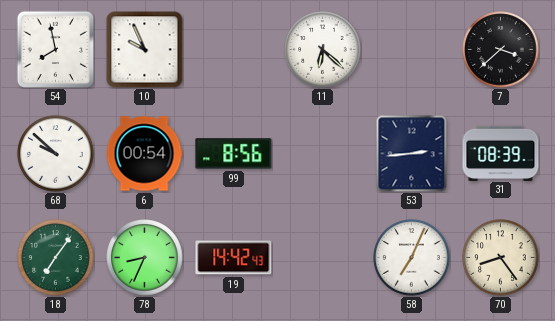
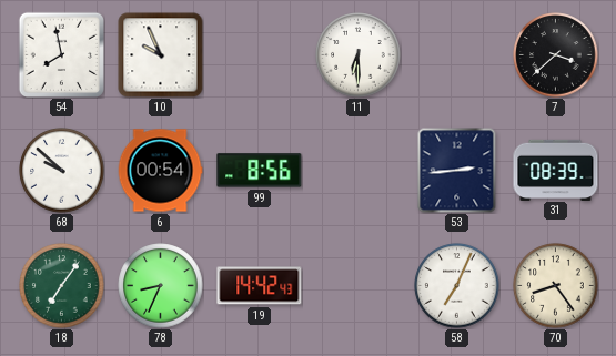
11: 6:22 -> 6:30 (359, 55)
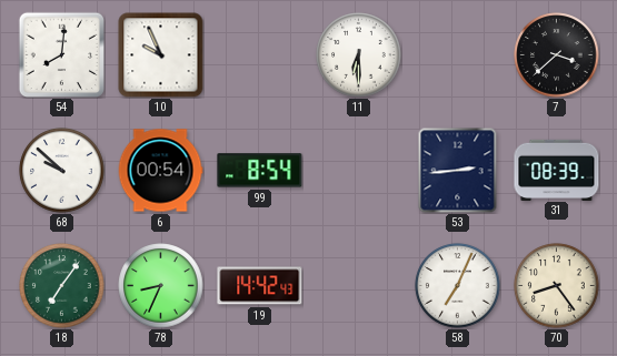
54: 7:58 -> 8:01 (61, 54)
99: 8:56 -> 8:54 (260, 171)
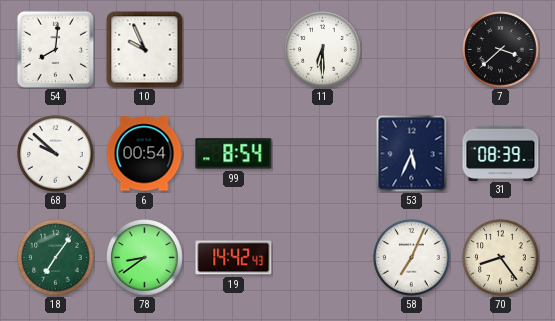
53: 2:44 -> 5:34 (412, 153)
78: 8:34 -> 8:39 (145, 258)
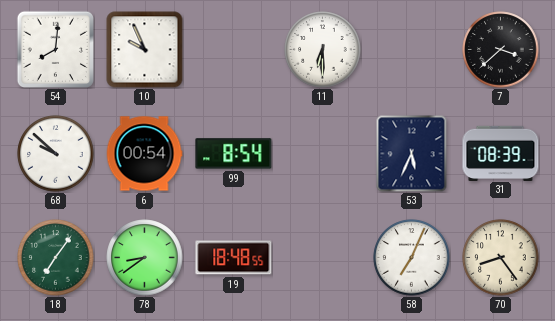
19: 14:42 -> 18:48 (234, 258)
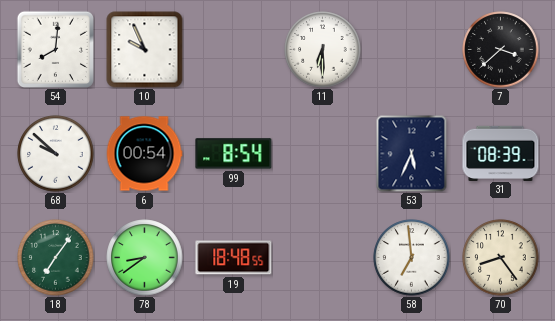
58: 7:04 -> 6:59 (412, 258)
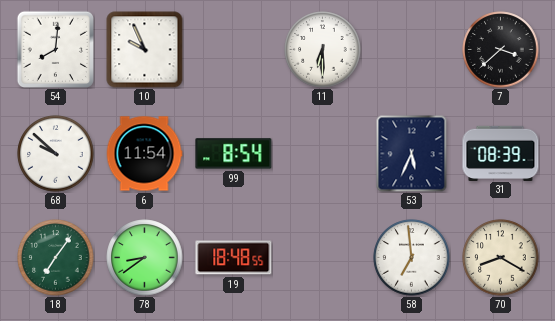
6: 00:54 -> 11:54 (144, 154)
70: 8:24 -> 8:20 (501, 258)
